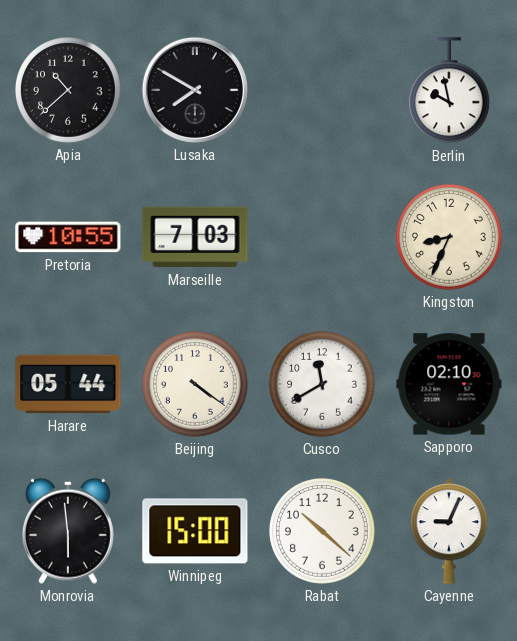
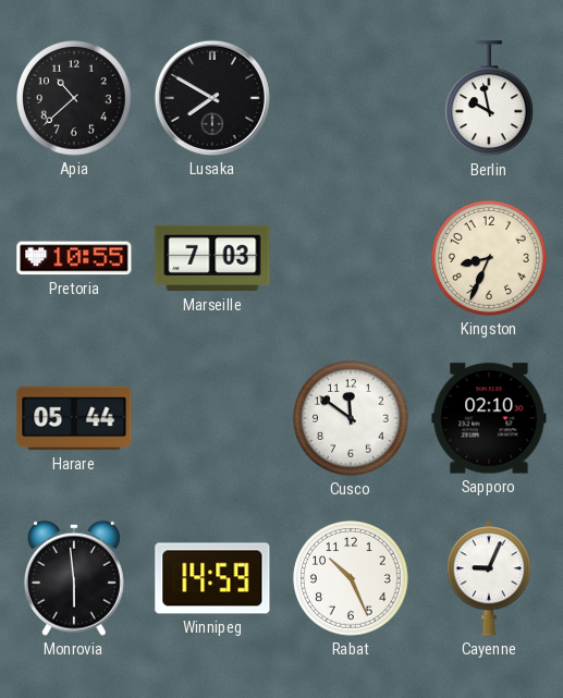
Beijing: 4:21 -> none (196, 385)
Cusco: 11:40 -> 11:51 (352, 419)
Winnipeg: 15:00 -> 14:59 (212, 578)
Rabat: 10:22 -> 10:26 (352, 579)
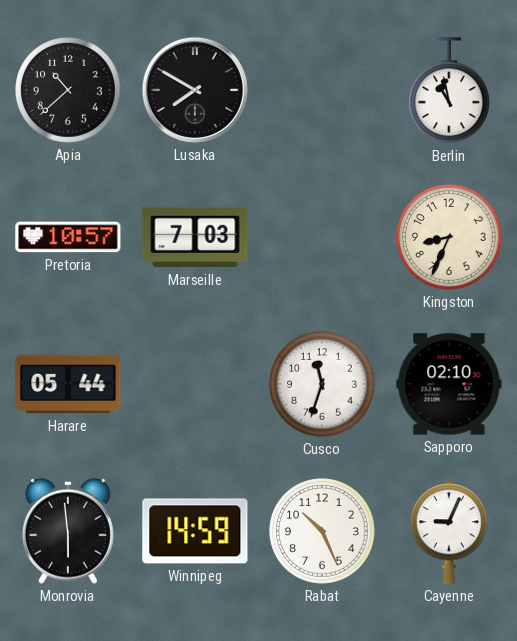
Berlin: 9:58 -> 10:58 (450, 91)
Pretoria: 10:55 -> 10:57 (68, 237)
Cusco: 11:51 -> 11:33 (323, 385)
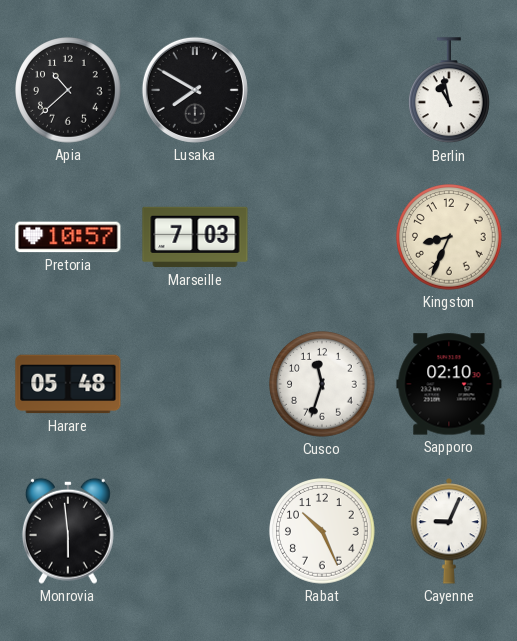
Harare: 05:44 -> 05:48 (68, 384)
Winnipeg: 14:59 -> none (195, 531)
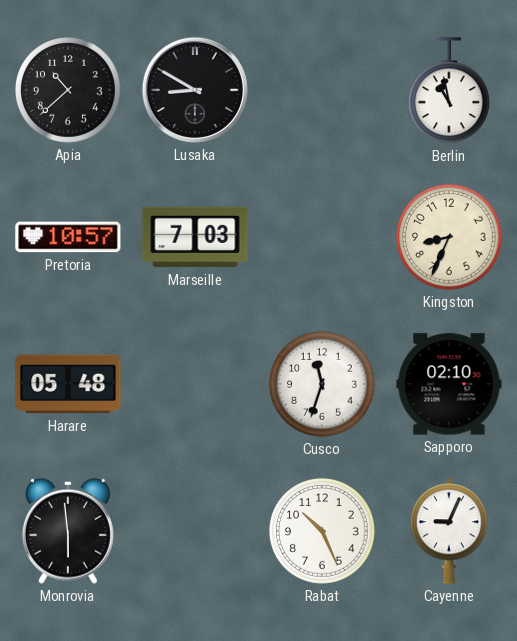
Lusaka: 7:50 -> 8:50 (195, 90)
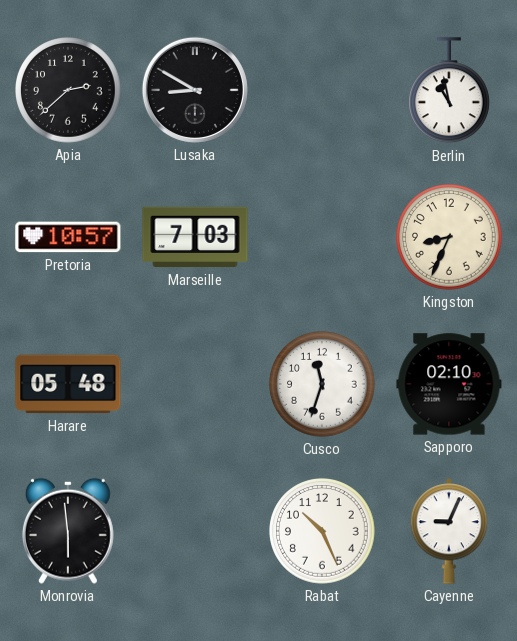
Apia: 10:38 -> 2:38 (69, 91)
